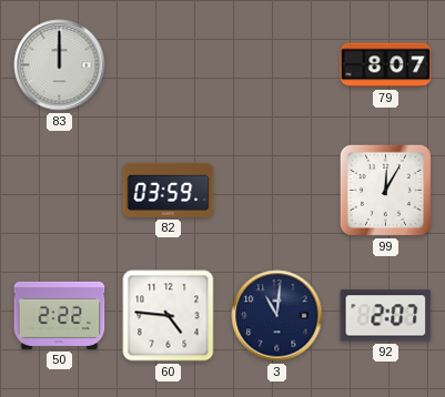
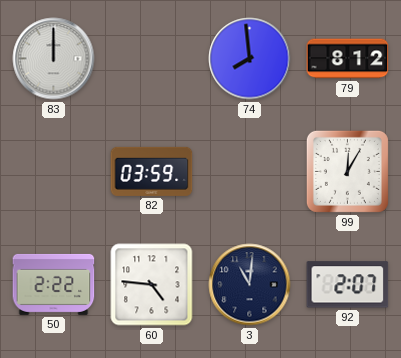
74: none -> 7:59 (250, 59)
79: 8:07 -> 8:12 (348, 59)
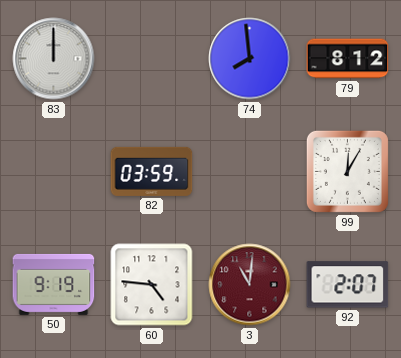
50: 2:22 -> 9:19 (54, 284)
3 dial: navy -> burgundy (250, 285)
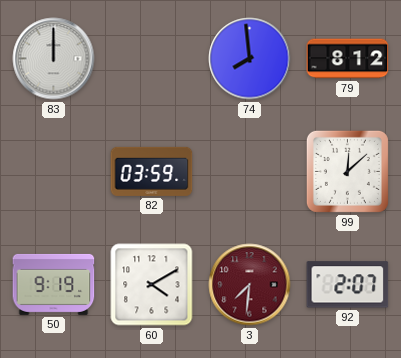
99: 12:05 -> 12:08 (347, 171)
60: 4:46 -> 4:10 (152, 285)
3: 11:01 -> 7:31 (250, 285)
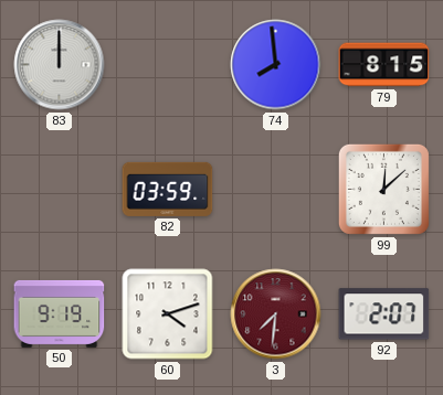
79: 8:12 -> 8:15 (384, 65)
60: 4:10 -> 4:12 (168, 314)
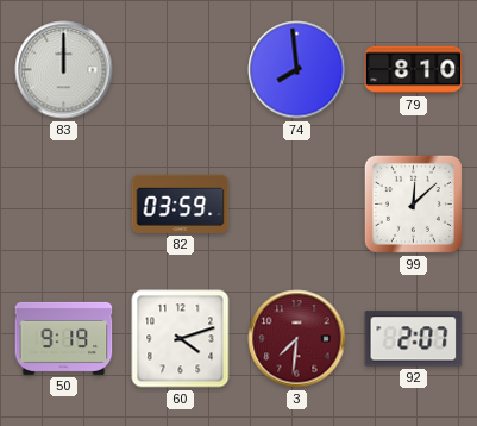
79: 8:15 -> 8:10 (414, 70)
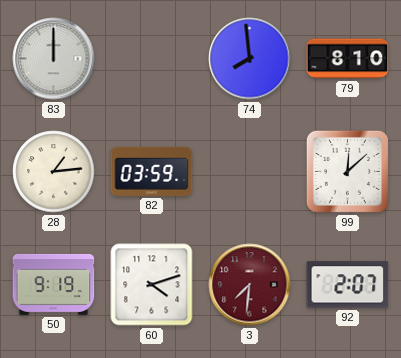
28: none -> 1:14 (54, 172)
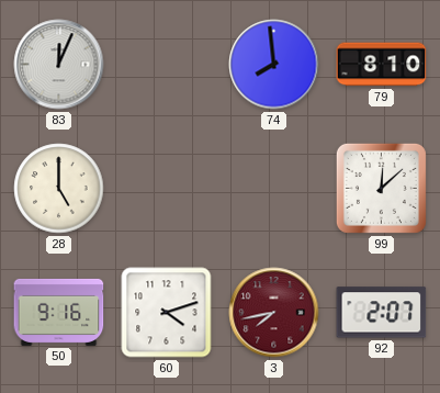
83: 12:00 -> 12:04 (59, 65)
28: 1:14 -> 5:00 (59, 189)
82: 03:59 -> none (152, 171)
50: 9:19 -> 9:16 (59, 312)
3: 7:31 -> 7:43 (274, 313)
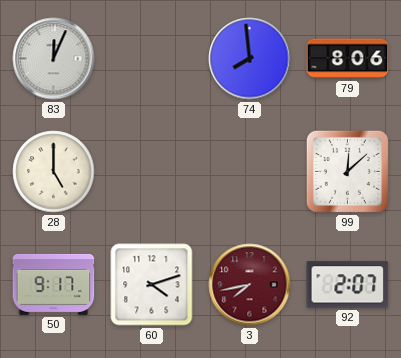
79: 8:10 -> 8:06 (348, 59)
50: 9:16 -> 9:17 (54, 284)
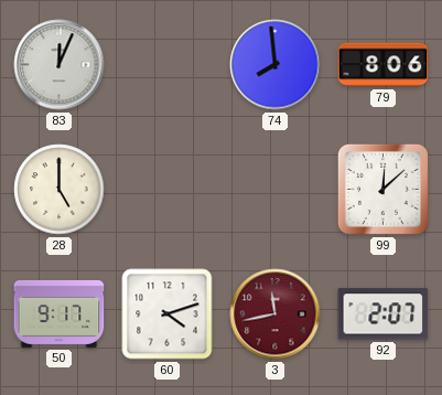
3: 7:43 -> 11:43 (276, 314)
